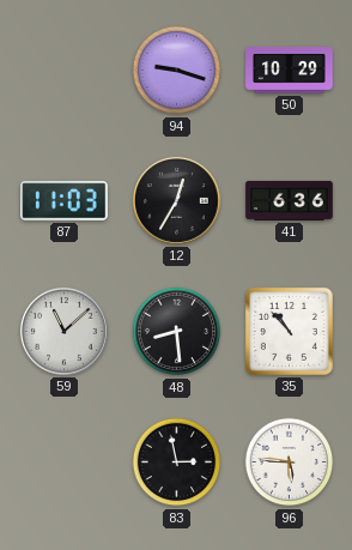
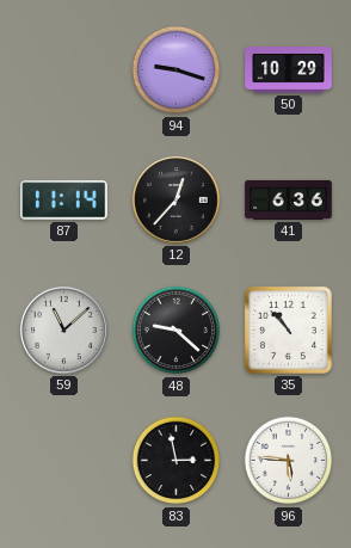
87: 11:03 -> 11:14 (64, 201)
12: 12:35 -> 12:37 (176, 199)
48: 8:29 -> 9:22 (177, 331)
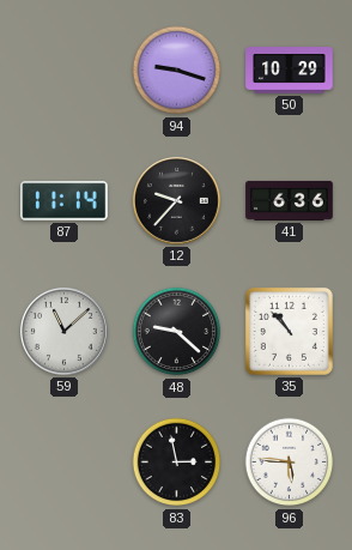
12: 12:37 -> 9:37 (176, 200)
